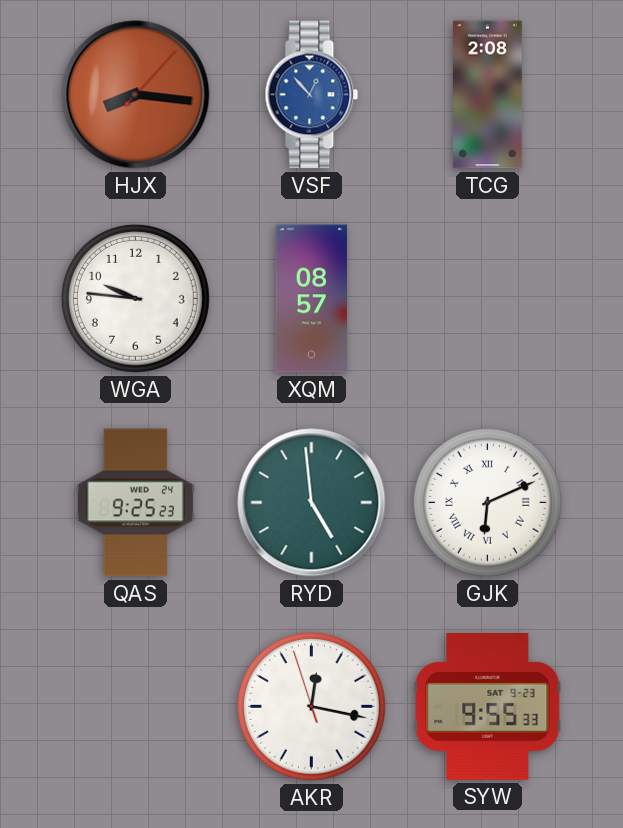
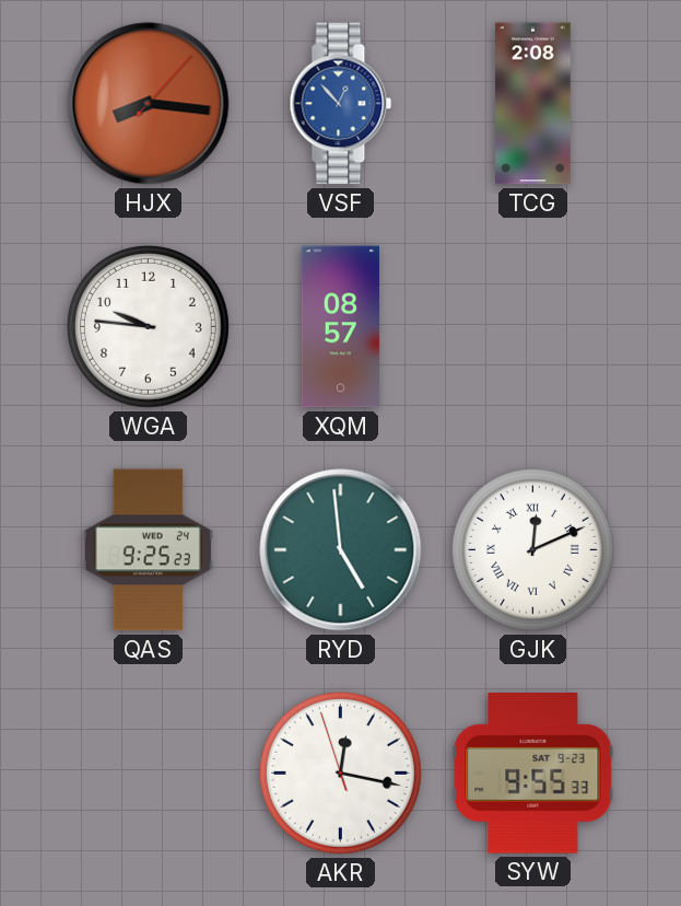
GJK: 6:11 -> 12:11 (532, 549)
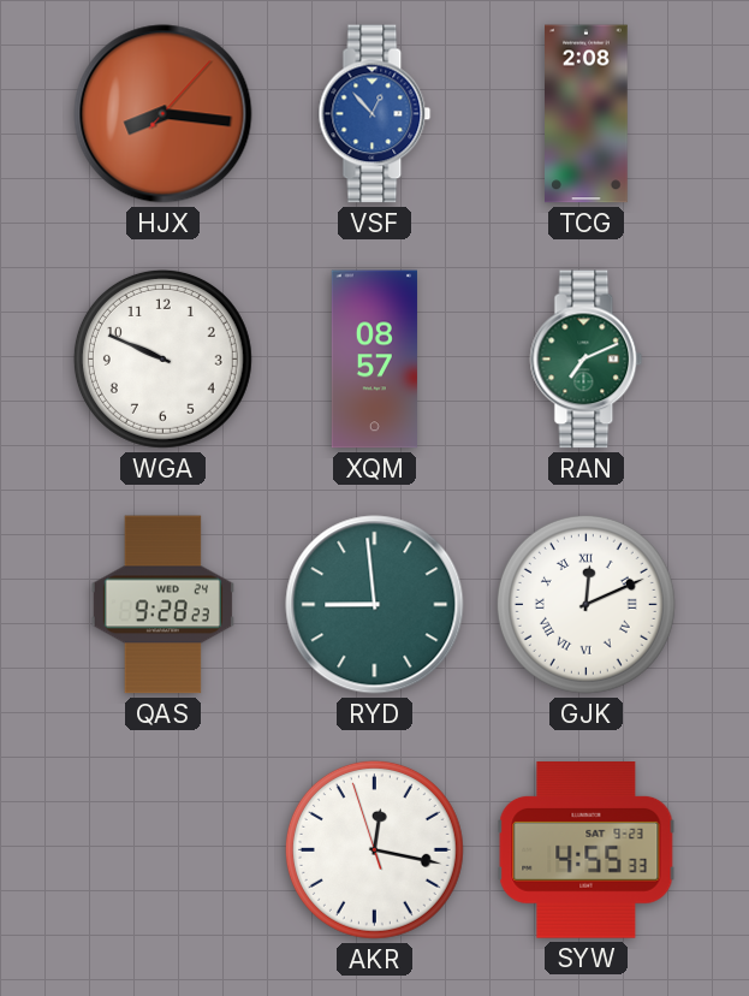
WGA: 9:46 -> 9:49 (162, 358)
RAN: none -> 7:11 (587, 360)
QAS: 9:25 -> 9:28 (162, 605)
RYD: 4:59 -> 8:59 (375, 605)
SYW: 9:55 -> 4:55 (587, 850)
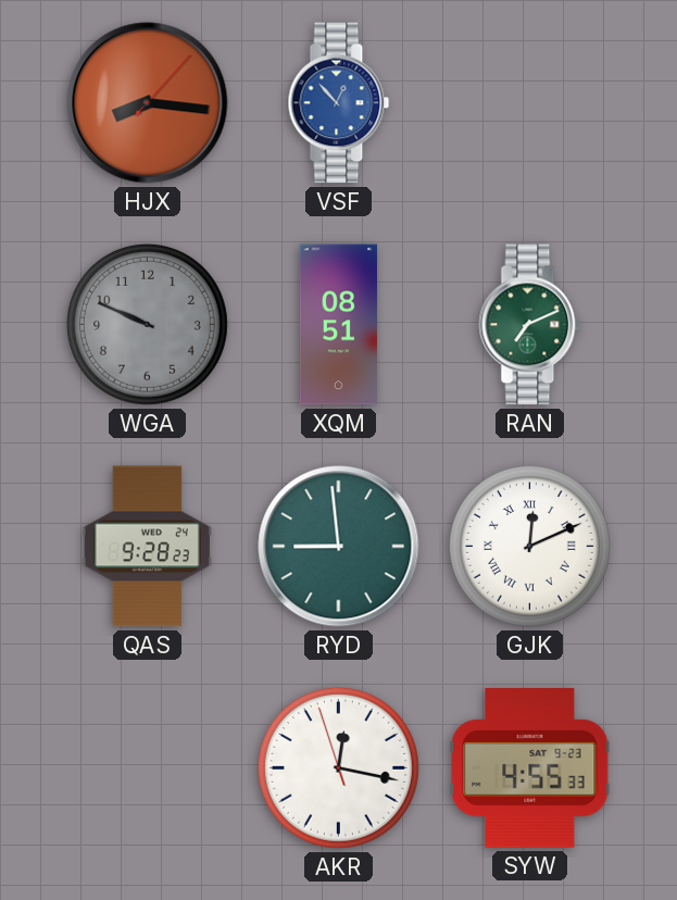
TCG: 2:08 -> none (587, 114)
WGA dial: white -> grey (147, 324)
XQM: 08:57 -> 08:51 (338, 325)
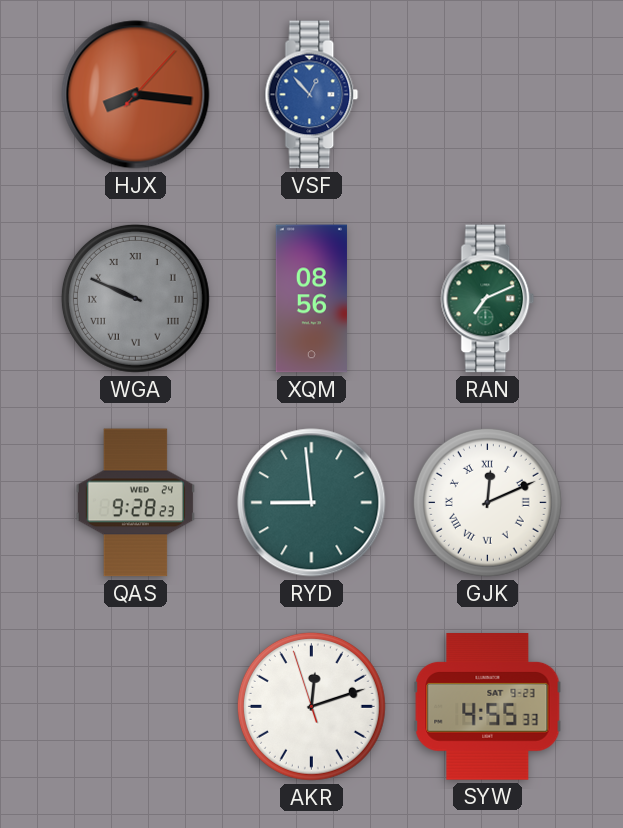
WGA numerals: Arabic -> Roman (135, 298)
XQM: 08:51 -> 08:56 (311, 299)
AKR: 12:16 -> 12:11 (311, 706)
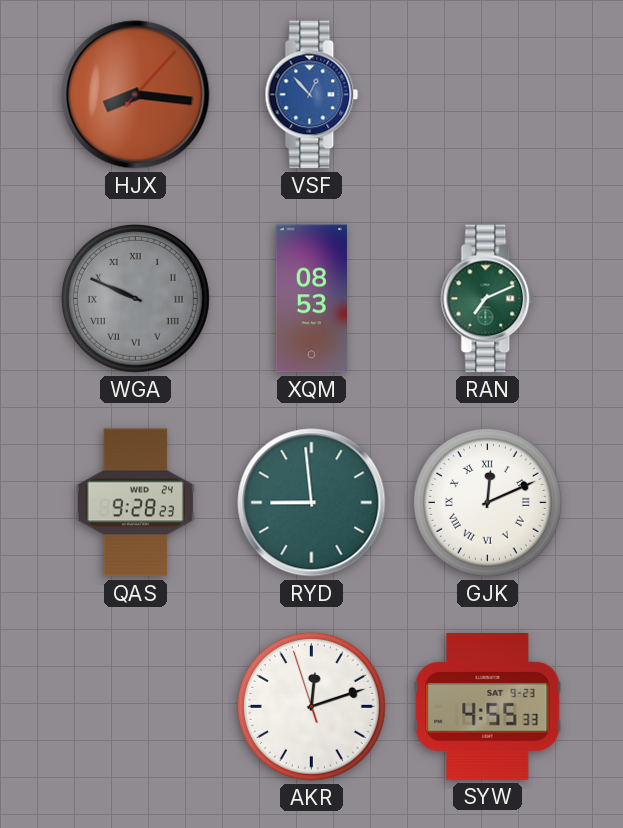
XQM: 08:56 -> 08:53 (311, 299)
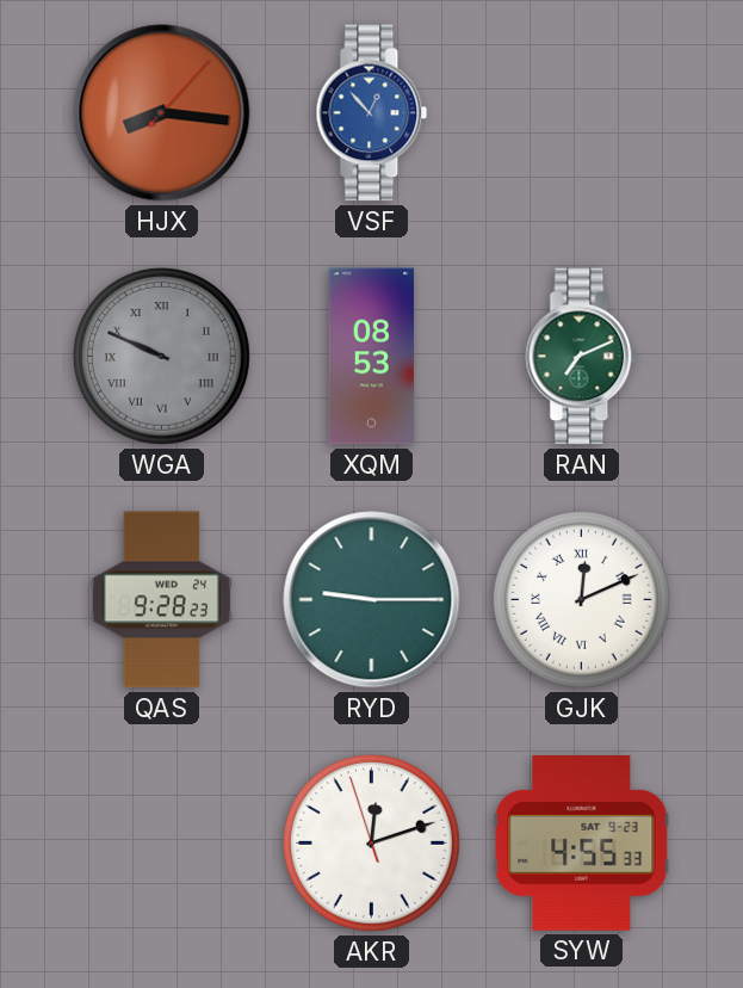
RYD: 8:59 -> 9:15 (372, 600)
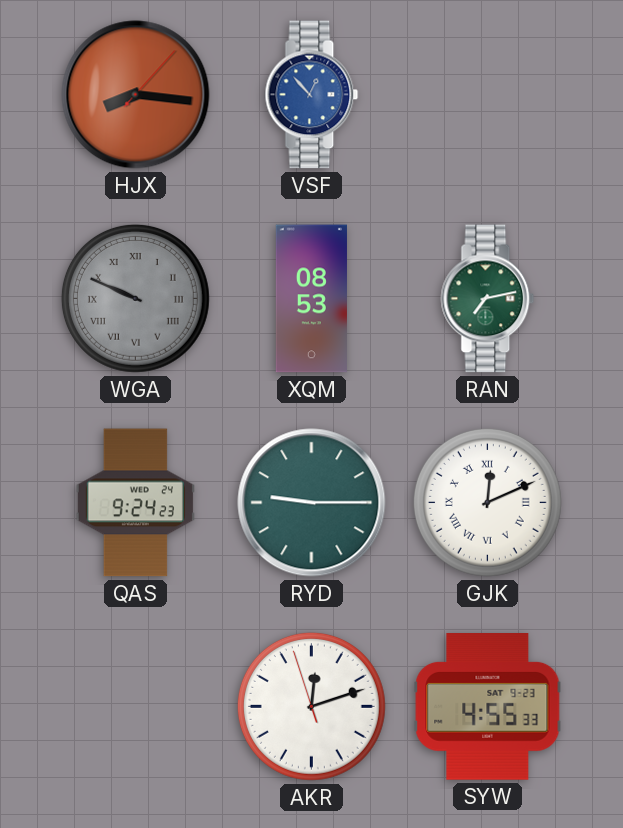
RAN: 7:11 -> 7:13 (488, 299)
QAS: 9:28 -> 9:24 (135, 503)
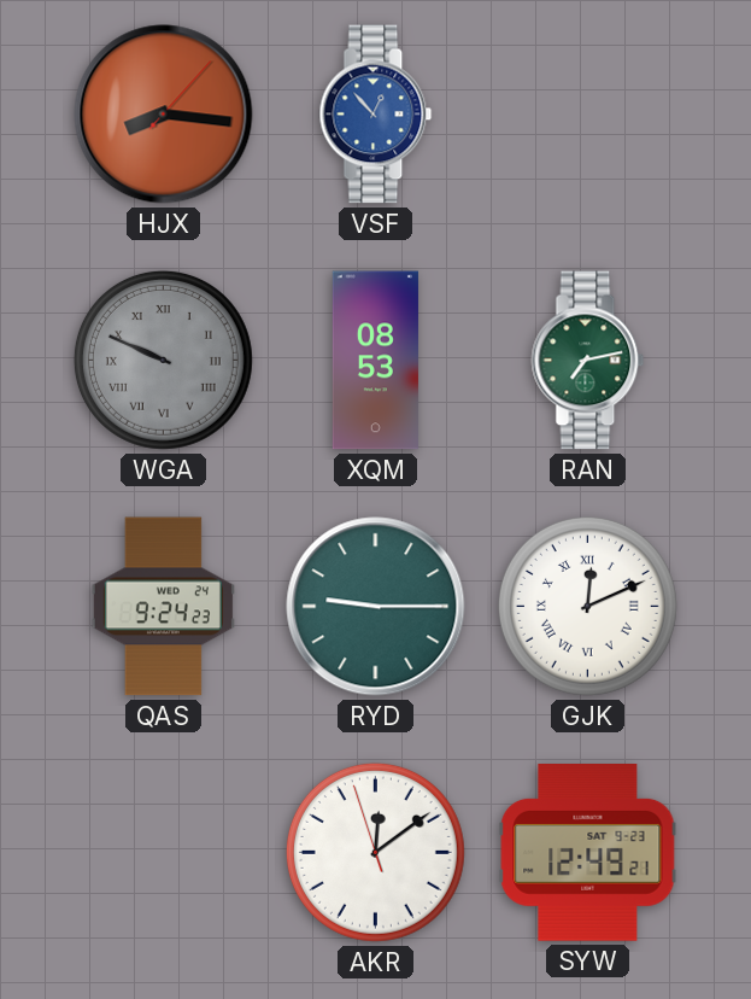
AKR: 12:11 -> 12:08 (375, 852)
SYW: 4:55 -> 12:49 (588, 853)
